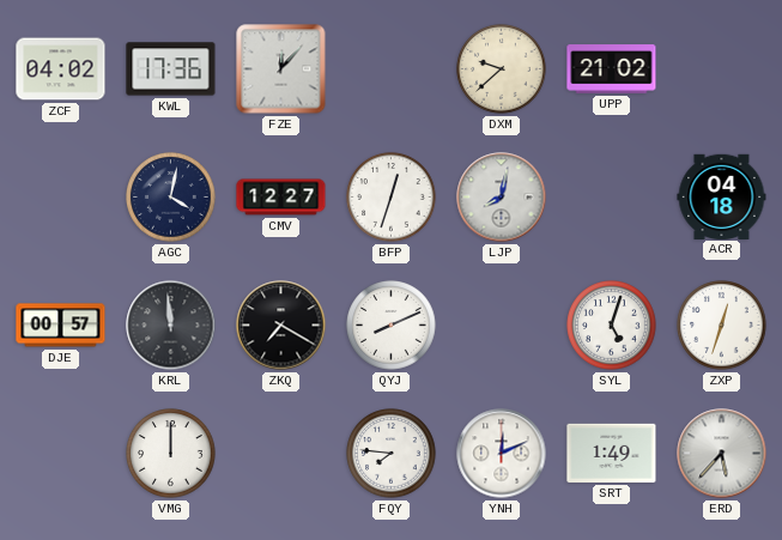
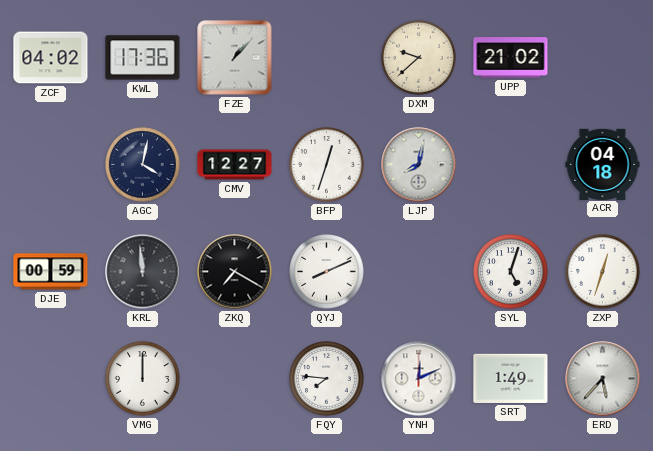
FZE: 12:07 -> 1:07 (235, 58)
DJE: 00:57 -> 00:59 (51, 272)
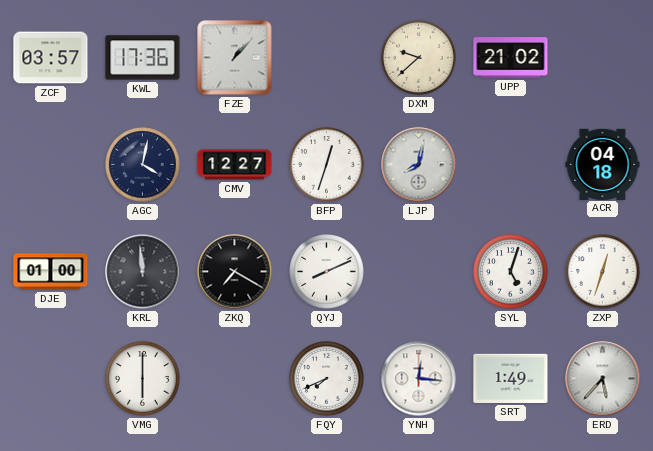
ZCF: 04:02 -> 03:57 (51, 58)
DJE: 00:59 -> 01:00 (51, 272)
VMG: 12:00 -> 6:00 (143, 379)
FQY: 7:46 -> 7:41 (327, 379)
YNH: 12:11 -> 12:16 (419, 379)
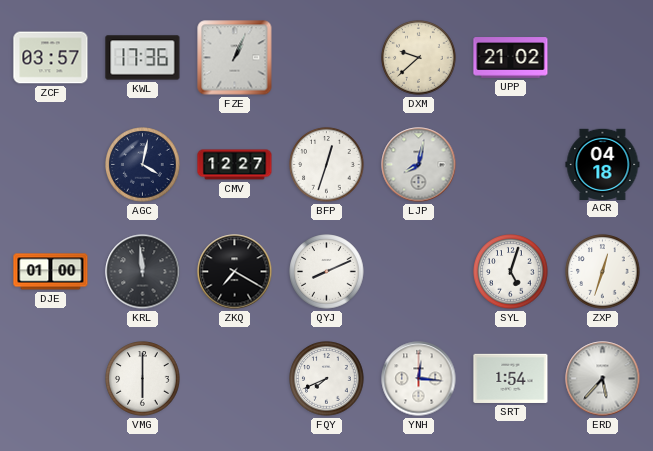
FZE: 1:07 -> 1:04 (235, 58)
SRT: 1:49 -> 1:54 (511, 378)
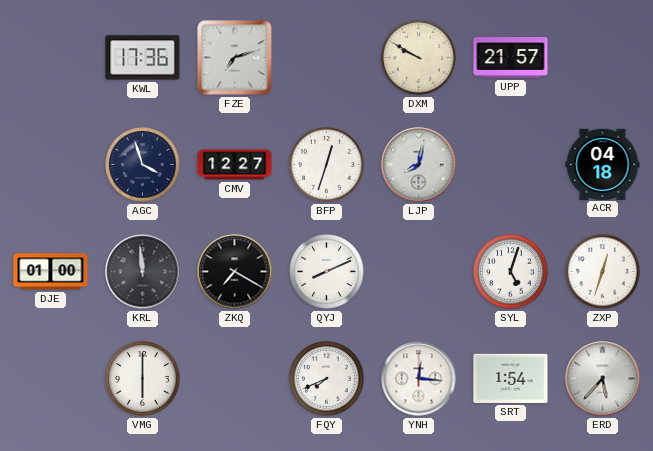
ZCF: 03:57 -> none (51, 58)
FZE: 1:04 -> 7:12 (235, 58)
DXM: 9:38 -> 9:50 (419, 58)
UPP: 21:02 -> 21:57 (511, 58)
AGC: 4:02 -> 3:57 (143, 165)
